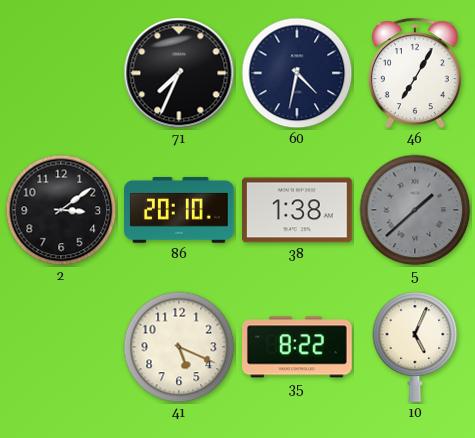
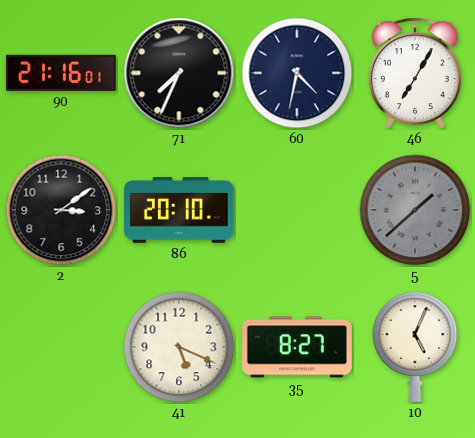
90: none -> 21:16 (61, 73)
38: 1:38 -> none (298, 210)
35: 8:22 -> 8:27 (298, 347)
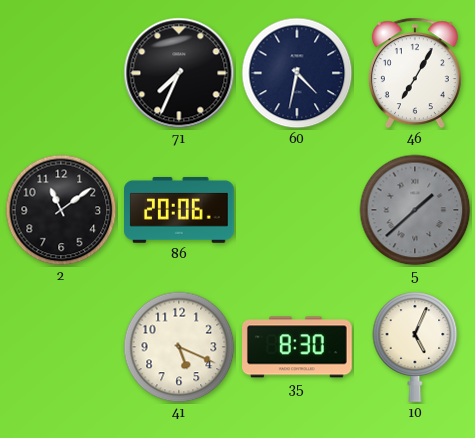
90: 21:16 -> none (61, 73)
2: 3:09 -> 11:09 (61, 210)
86: 20:10 -> 20:06 (180, 210)
35: 8:27 -> 8:30 (298, 347)
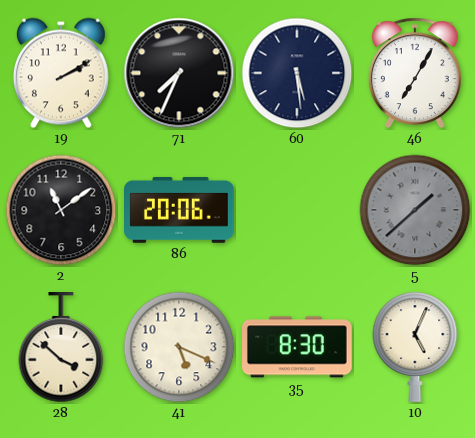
19: none -> 2:10 (61, 73)
60: 4:32 -> 5:29 (297, 73)
28: none -> 3:52 (61, 348)
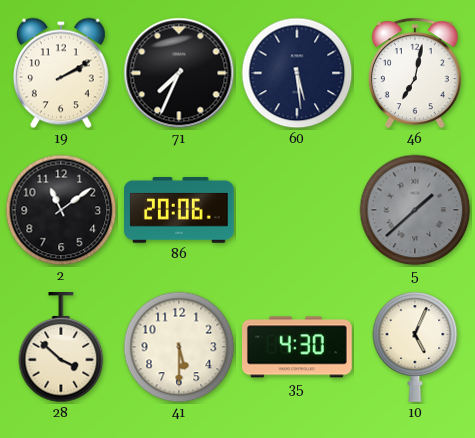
46: 7:05 -> 7:02 (415, 73)
41: 5:19 -> 5:30 (179, 347)
35: 8:30 -> 4:30 (298, 347)
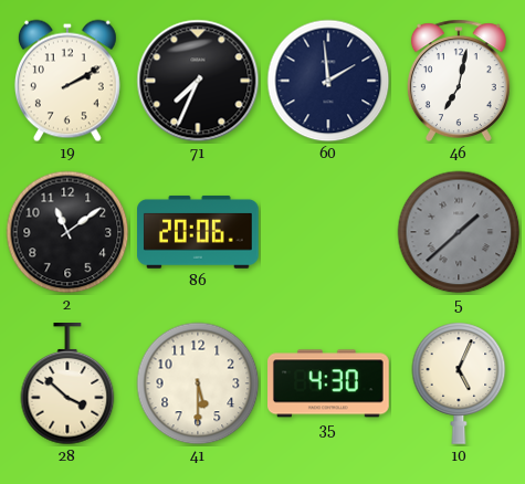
60: 5:29 -> 1:59 (328, 81)
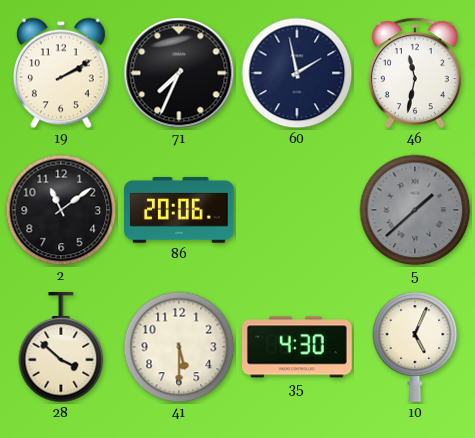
60: 1:59 -> 1:58 (297, 73)
46: 7:02 -> 11:32 (415, 73)
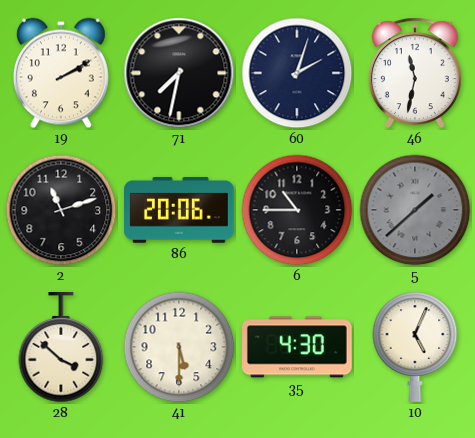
71: 7:34 -> 7:32 (179, 73)
60: 1:58 -> 2:03 (297, 73)
2: 11:09 -> 11:12 (61, 210)
6: none -> 10:45 (297, 210)
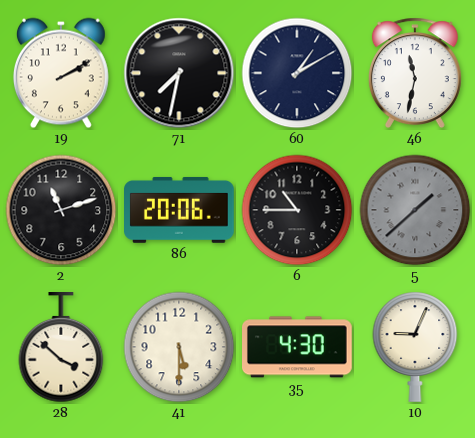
60: 2:03 -> 1:10 (297, 73)
10: 5:04 -> 9:04 (415, 347)
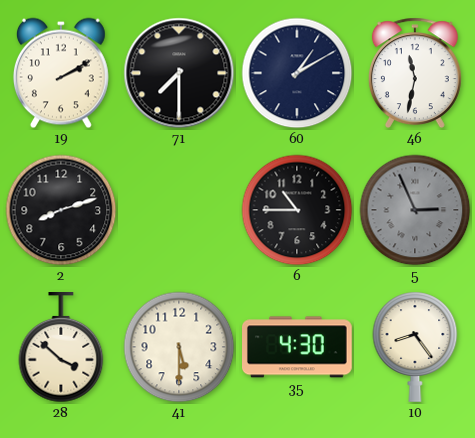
71: 7:32 -> 7:30 (179, 73)
2: 11:12 -> 8:12 (61, 210)
86: 20:06 -> none (180, 210)
5: 1:38 -> 2:56 (415, 210)
10: 9:04 -> 8:24 (415, 347)
